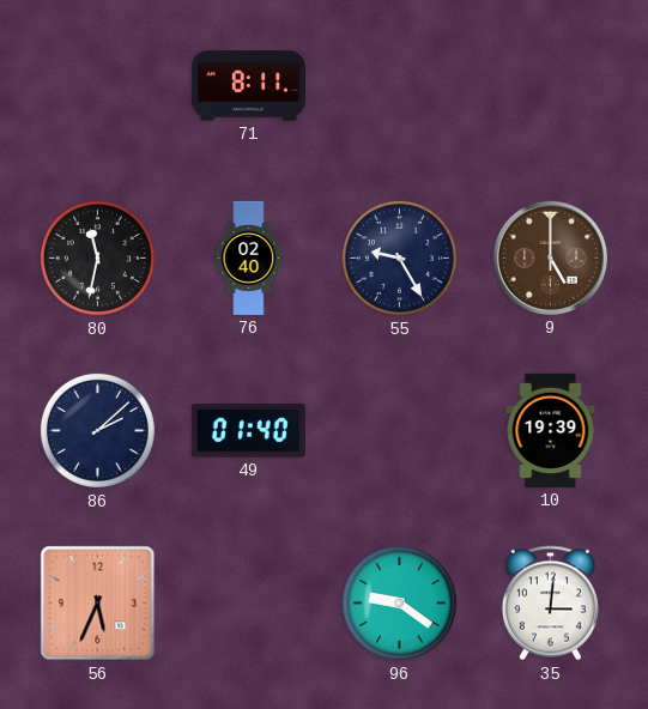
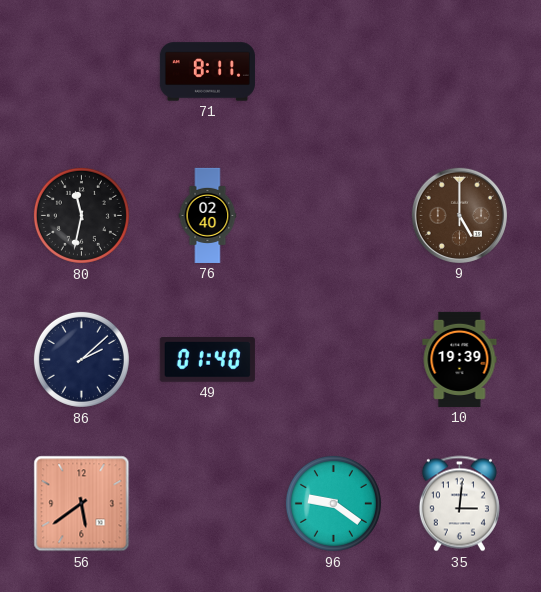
55: 9:25 -> none (399, 257)
56: 5:34 -> 5:39 (82, 504)
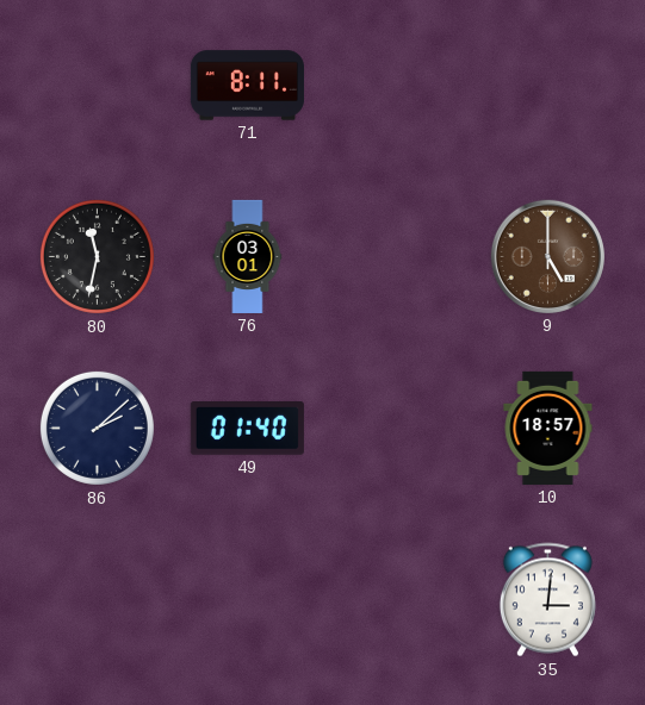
76: 02:40 -> 03:01 (248, 256)
10: 19:39 -> 18:57 (548, 428)
56: 5:39 -> none (82, 504)
96: 9:21 -> none (333, 503)
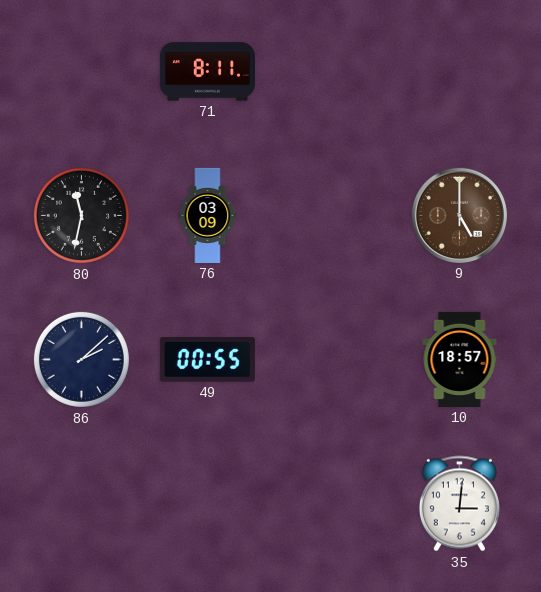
76: 03:01 -> 03:09 (208, 215)
49: 01:40 -> 00:55 (207, 360)
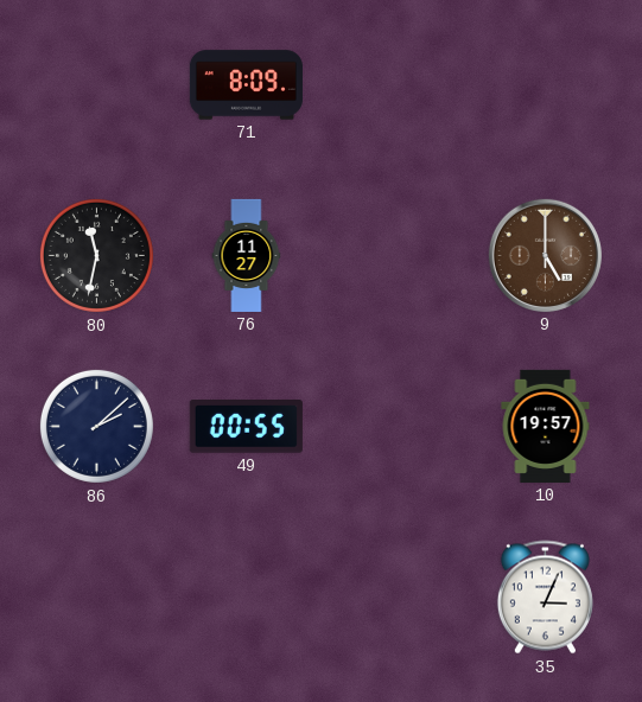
71: 8:11 -> 8:09 (246, 85)
76: 03:09 -> 11:27 (247, 255)
10: 18:57 -> 19:57 (546, 426)
35: 3:01 -> 3:04 (545, 598)
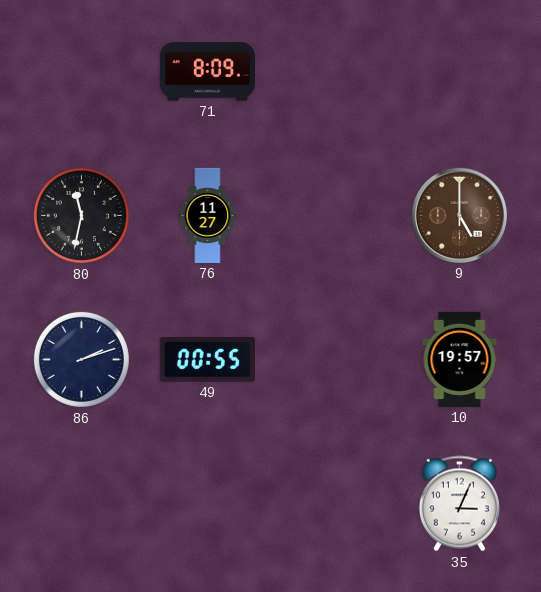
86: 2:08 -> 2:12 (81, 359)
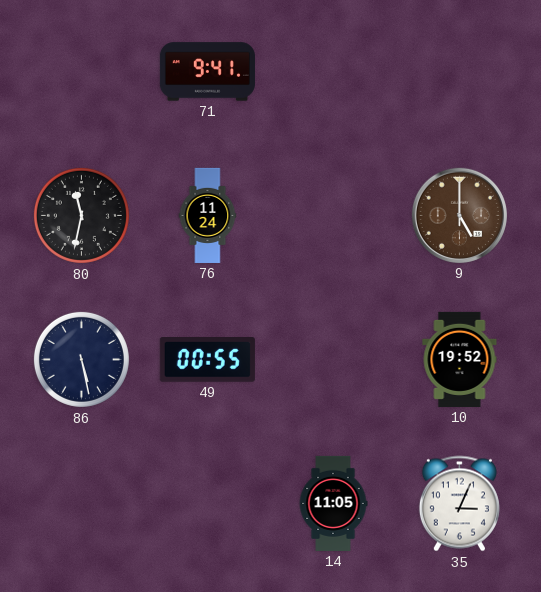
71: 8:09 -> 9:41 (207, 72)
76: 11:27 -> 11:24 (208, 215)
86: 2:12 -> 5:28 (81, 359)
10: 19:57 -> 19:52 (460, 359)
14: none -> 11:05 (333, 503)
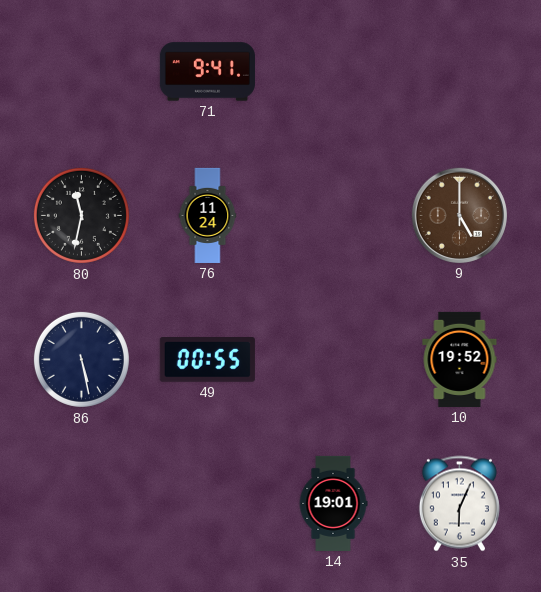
14: 11:05 -> 19:01 (333, 503)
35: 3:04 -> 6:04 (459, 504)
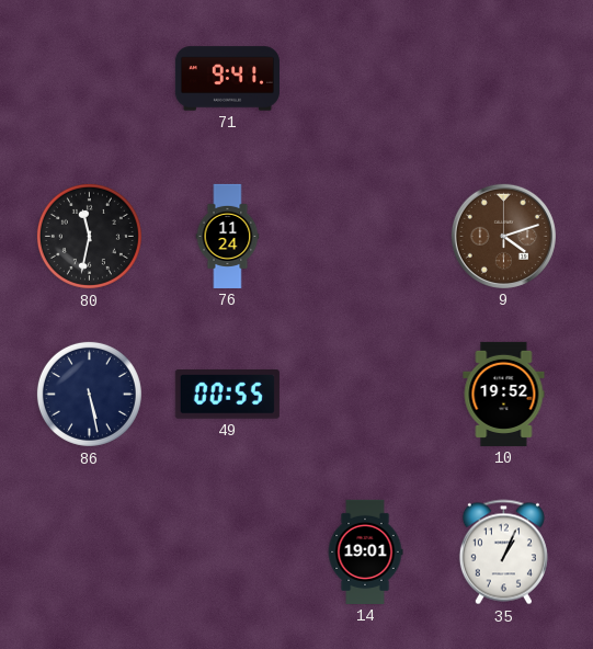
9: 5:00 -> 4:12 (503, 236)
35: 6:04 -> 1:04 (503, 553)
